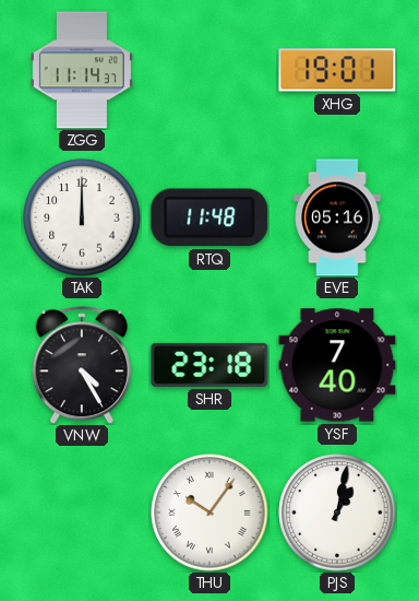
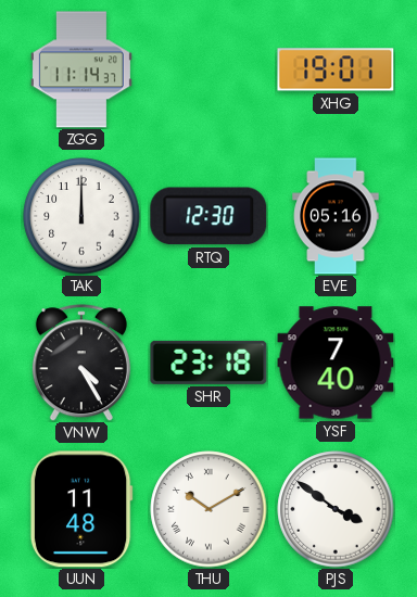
RTQ: 11:48 -> 12:30 (208, 216)
UUN: none -> 11:48 (81, 509)
THU: 10:06 -> 10:10 (208, 509)
PJS: 1:02 -> 3:51 (336, 509)
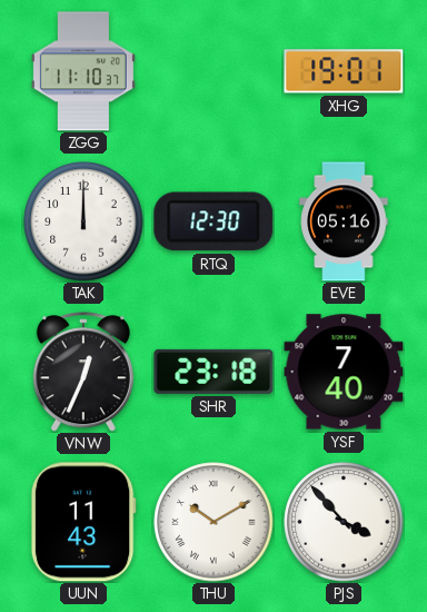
ZGG: 11:14 -> 11:10 (83, 71)
VNW: 4:25 -> 12:34 (83, 372)
UUN: 11:48 -> 11:43 (83, 522)
PJS: 3:51 -> 3:53 (344, 522)
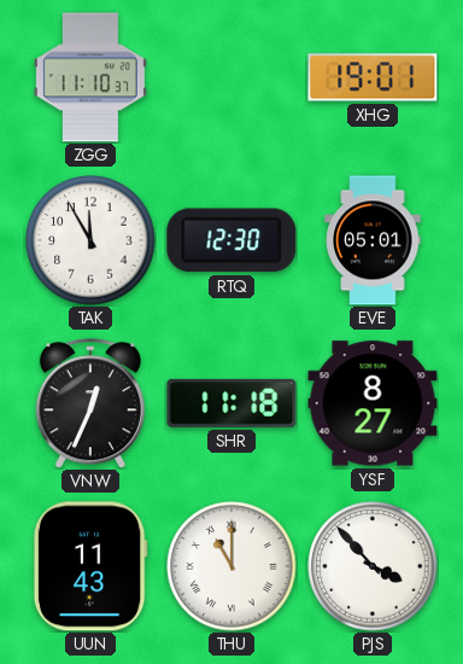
TAK: 12:00 -> 11:55 (90, 240)
EVE: 05:16 -> 05:01 (373, 240)
SHR: 23:18 -> 11:18 (231, 403)
YSF: 7:40 -> 8:27 (373, 403)
THU: 10:10 -> 11:00 (231, 566)
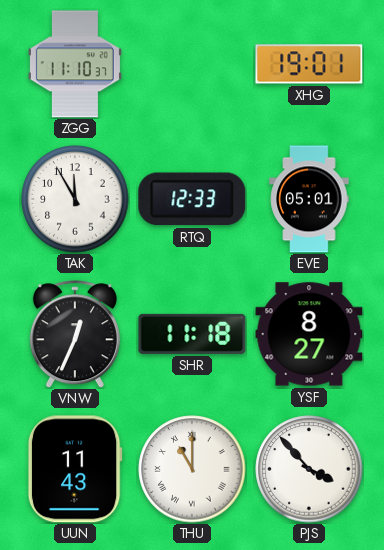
RTQ: 12:30 -> 12:33 (192, 199)
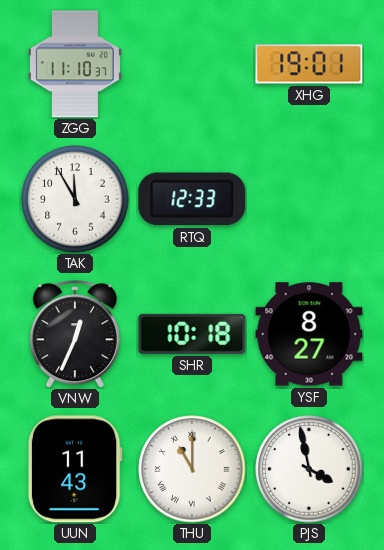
EVE: 05:01 -> none (309, 199)
SHR: 11:18 -> 10:18 (192, 334)
PJS: 3:53 -> 3:58 (309, 469)
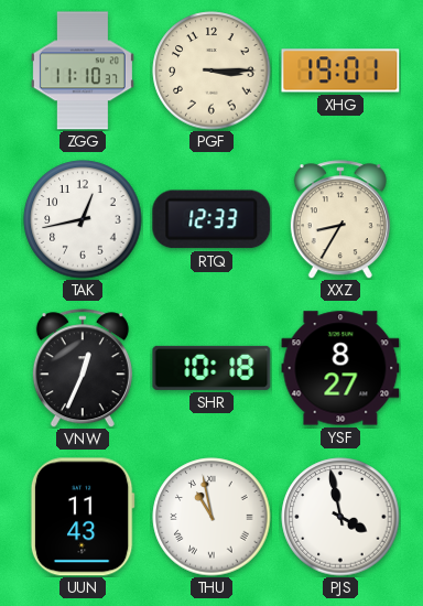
PGF: none -> 3:15 (211, 71)
TAK: 11:55 -> 12:43 (83, 219)
XXZ: none -> 8:35 (340, 219)
THU: 11:00 -> 10:58 (211, 517)
